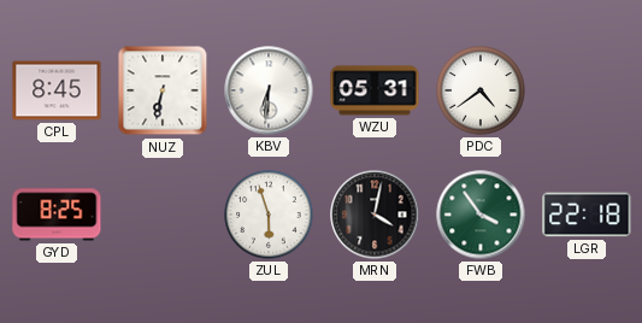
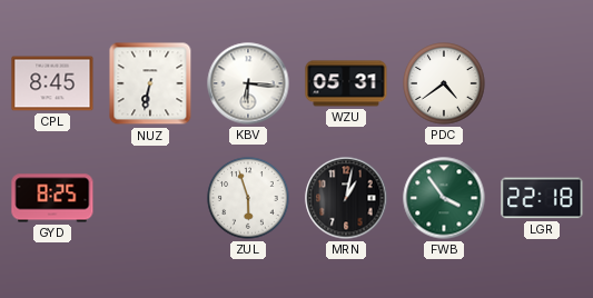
KBV: 6:31 -> 6:16 (248, 83)
MRN: 4:02 -> 1:02 (346, 198)
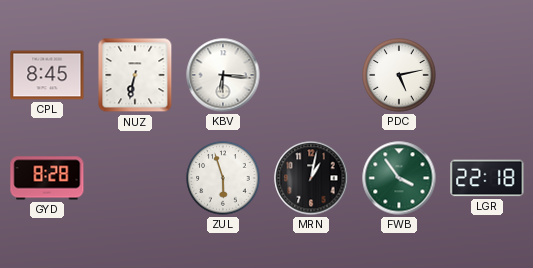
WZU: 05:31 -> none (346, 83)
PDC: 4:39 -> 5:13 (399, 75)
GYD: 8:25 -> 8:28 (47, 178)
